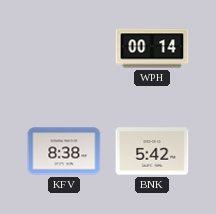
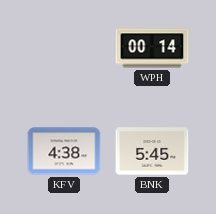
KFV: 8:38 -> 4:38 (64, 151)
BNK: 5:42 -> 5:45 (152, 151)
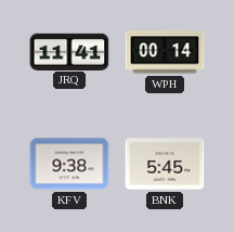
JRQ: none -> 11:41 (69, 51)
KFV: 4:38 -> 9:38 (69, 164)
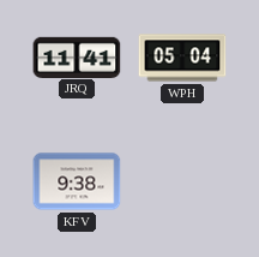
WPH: 00:14 -> 05:04 (182, 58)
BNK: 5:45 -> none (165, 164)
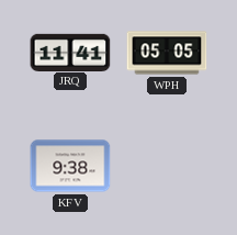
WPH: 05:04 -> 05:05 (167, 53)
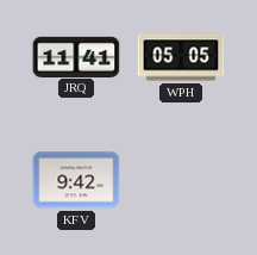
KFV: 9:38 -> 9:42 (76, 180)
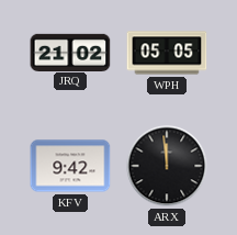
JRQ: 11:41 -> 21:02 (70, 52)
ARX: none -> 11:59 (167, 166)
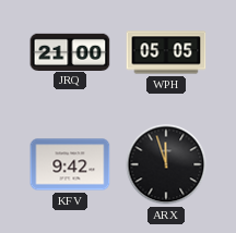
JRQ: 21:02 -> 21:00 (70, 51)
ARX: 11:59 -> 11:57 (166, 164)
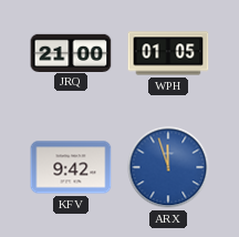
WPH: 05:05 -> 01:05 (168, 53)
ARX dial: black -> blue (168, 167)
